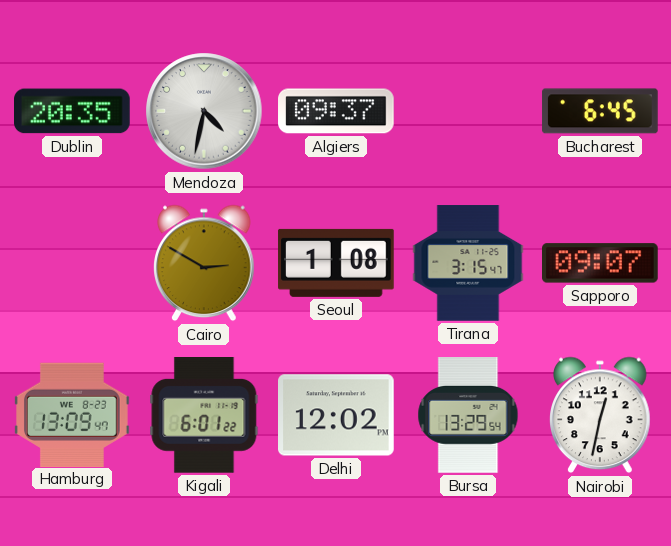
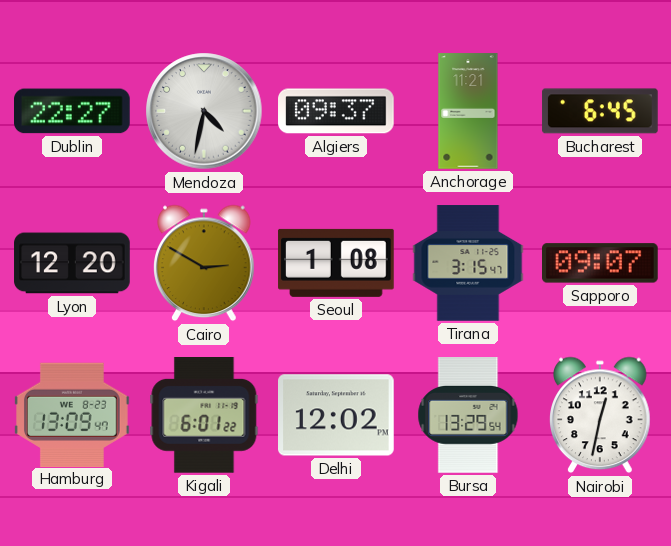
Dublin: 20:35 -> 22:27 (73, 111)
Anchorage: none -> 11:21 (468, 111)
Lyon: none -> 12:20 (72, 263)
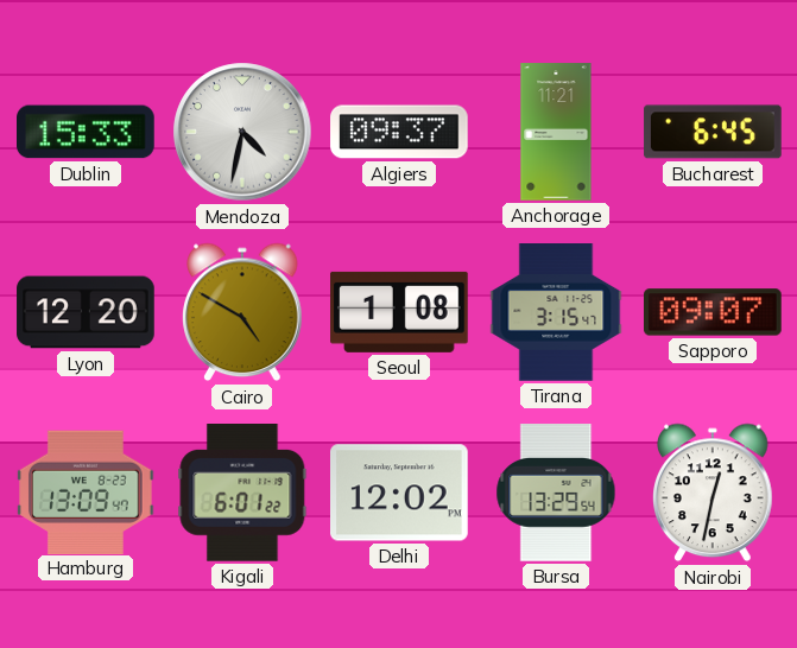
Dublin: 22:27 -> 15:33 (87, 132)
Cairo: 2:50 -> 4:50 (242, 312)
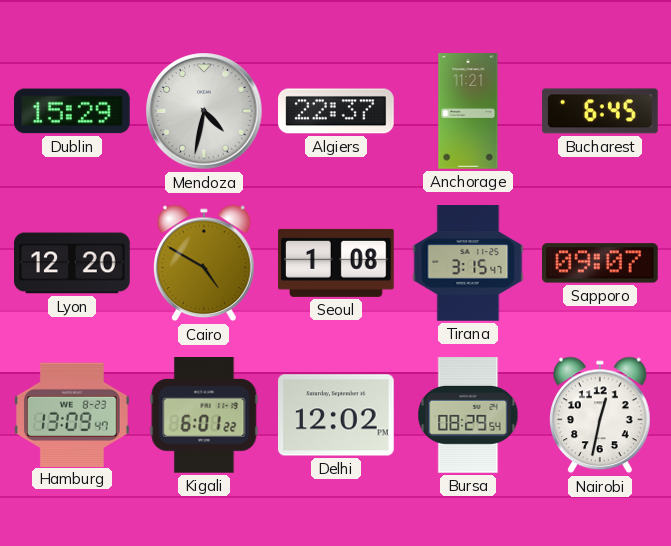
Dublin: 15:33 -> 15:29 (73, 111)
Algiers: 09:37 -> 22:37 (336, 111)
Bursa: 13:29 -> 08:29 (468, 415)
